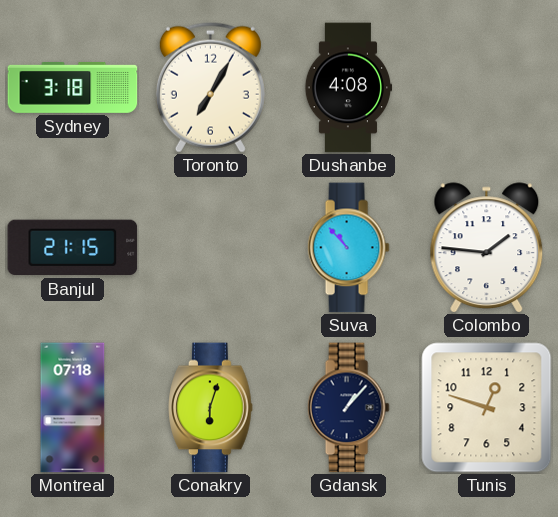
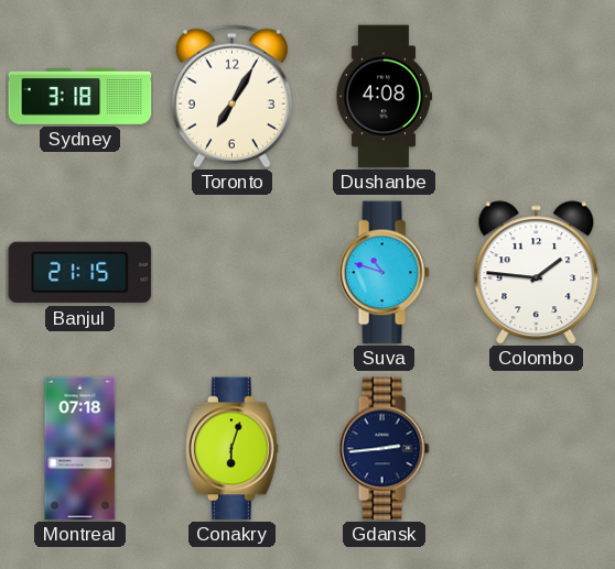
Suva: 10:53 -> 10:48 (384, 273)
Gdansk: 1:07 -> 2:44 (384, 449)
Tunis: 12:48 -> none (487, 408)
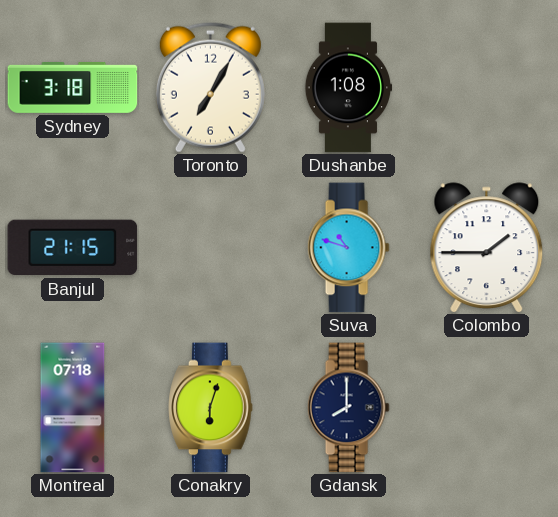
Dushanbe: 4:08 -> 1:08 (348, 88)
Colombo: 1:46 -> 1:45 (487, 248)
Gdansk: 2:44 -> 8:00 (348, 408)
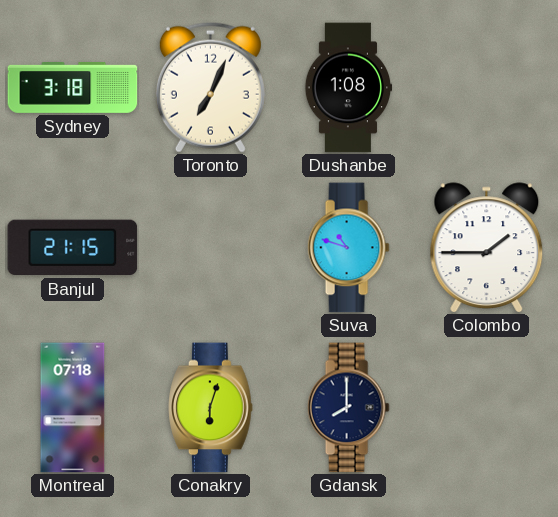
Toronto: 7:05 -> 7:04 (210, 87)
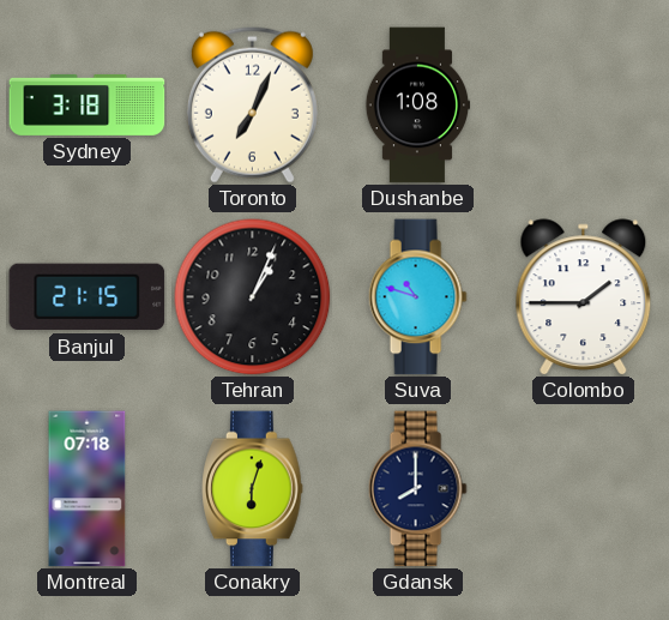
Tehran: none -> 1:04 (253, 297)
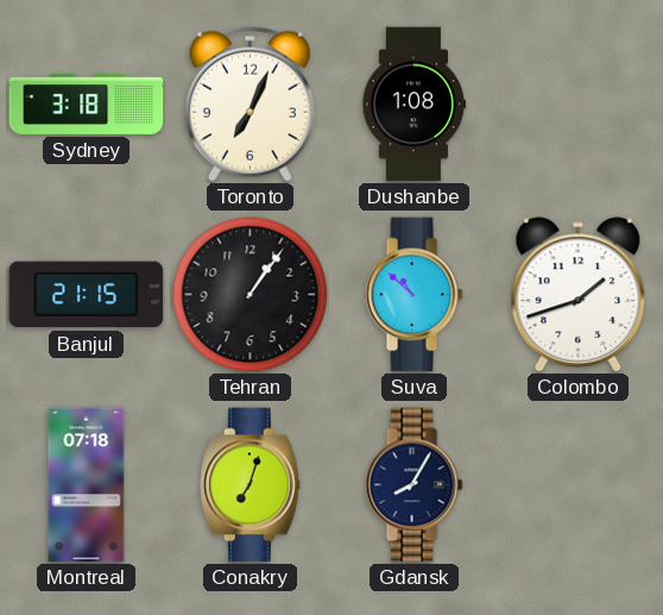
Tehran: 1:04 -> 1:06 (251, 295)
Suva: 10:48 -> 10:52 (413, 295)
Colombo: 1:45 -> 1:42 (579, 295)
Conakry: 6:03 -> 7:03 (251, 485)
Gdansk: 8:00 -> 8:05 (413, 485)
